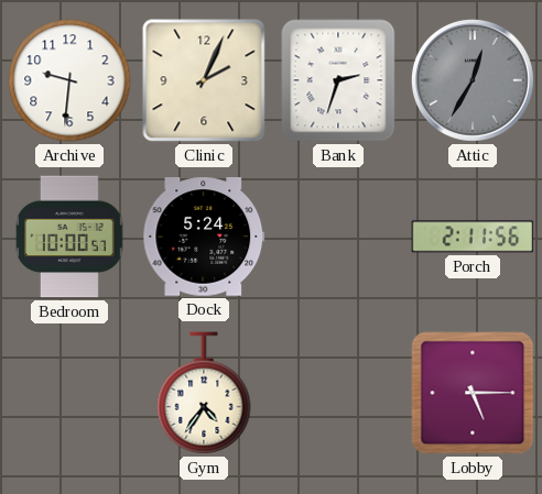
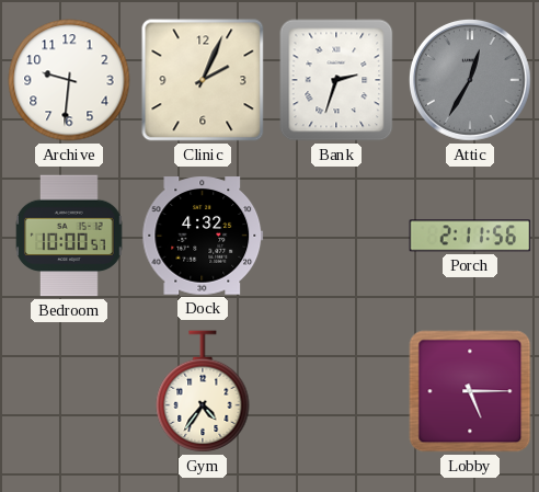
Dock: 5:24 -> 4:32 (203, 236)
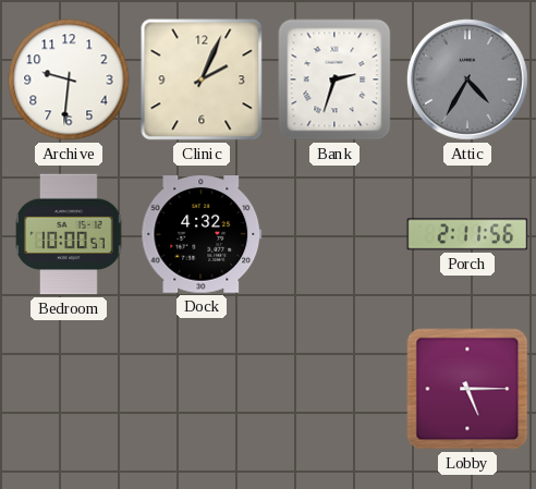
Attic: 12:35 -> 4:35 (467, 80)
Gym: 4:36 -> none (203, 391)
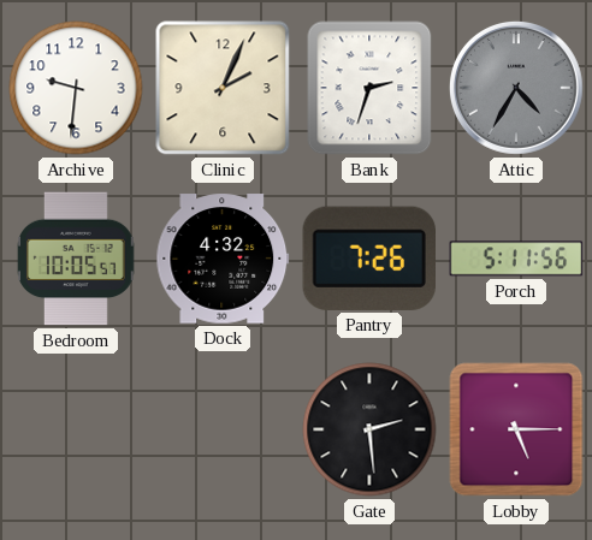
Bedroom: 10:00 -> 10:05 (76, 259)
Pantry: none -> 7:26 (368, 259)
Porch: 2:11 -> 5:11 (516, 259)
Gate: none -> 2:29 (369, 429)
